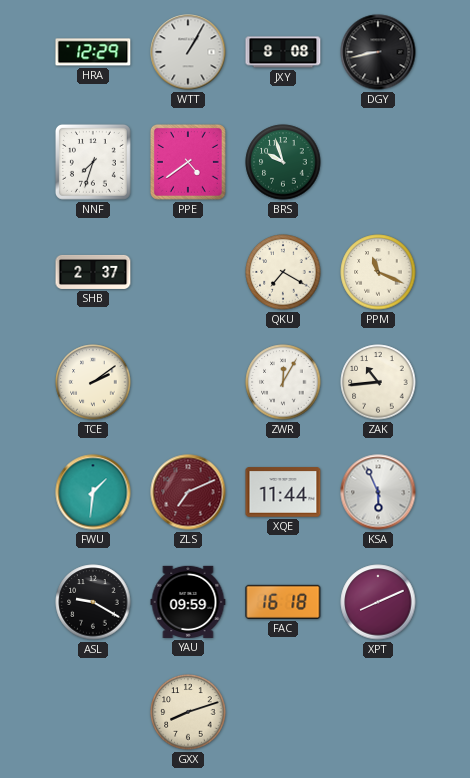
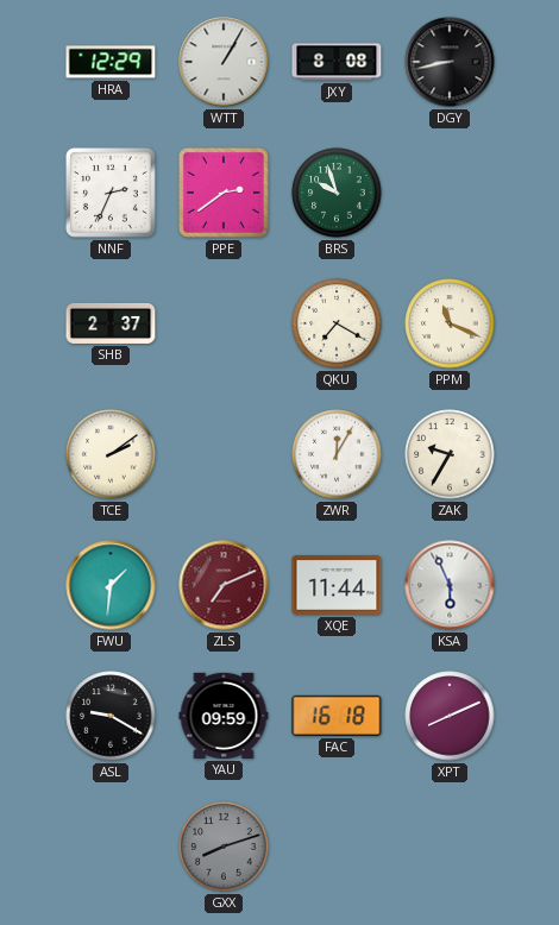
NNF: 7:33 -> 2:34 (111, 193)
PPE: 4:39 -> 2:39 (224, 193)
ZAK: 10:44 -> 9:35 (450, 454)
GXX dial: cream -> grey (224, 847)
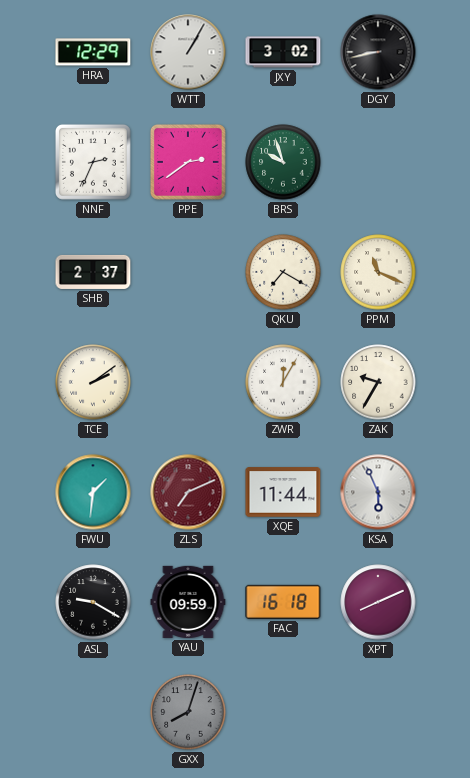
JXY: 8:08 -> 3:02 (283, 52)
GXX: 8:12 -> 8:03 (188, 712)
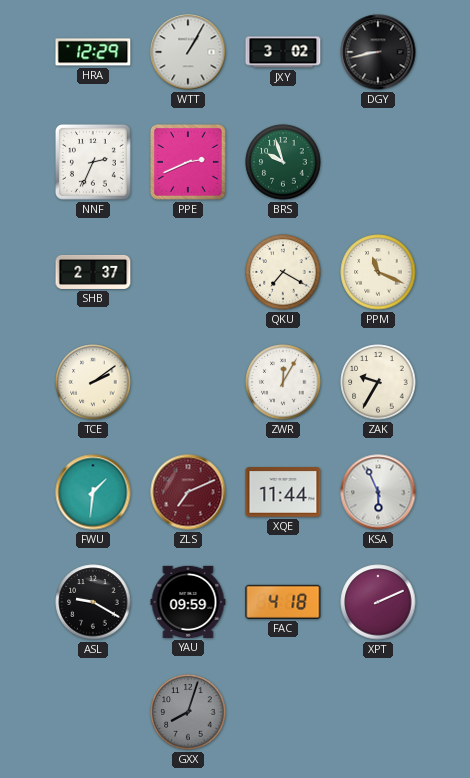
PPE: 2:39 -> 2:41 (188, 162)
FAC: 16:18 -> 4:18 (283, 602)
XPT: 8:11 -> 2:11 (378, 602)
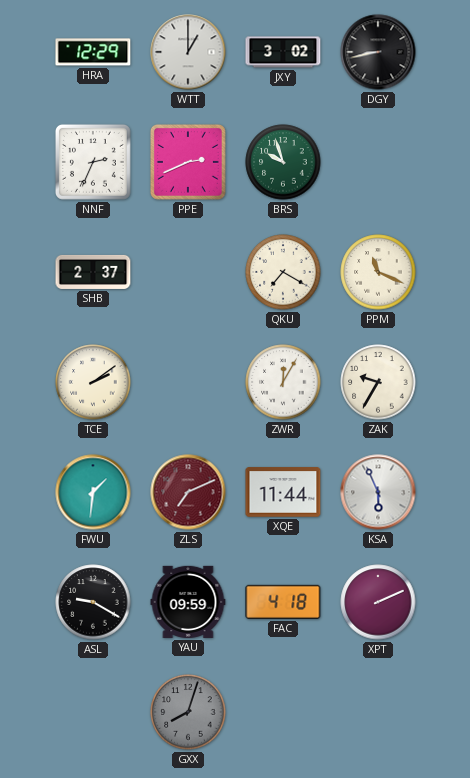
WTT: 1:05 -> 1:00 (188, 52)
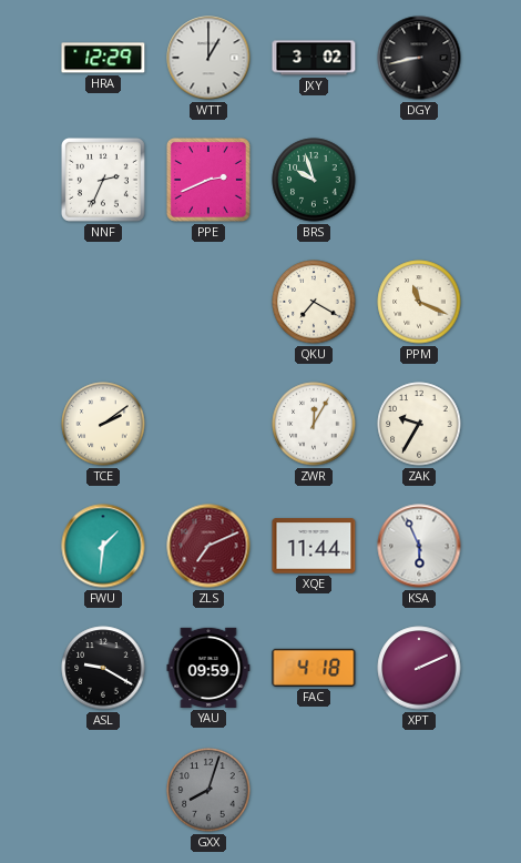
SHB: 2:37 -> none (93, 272)
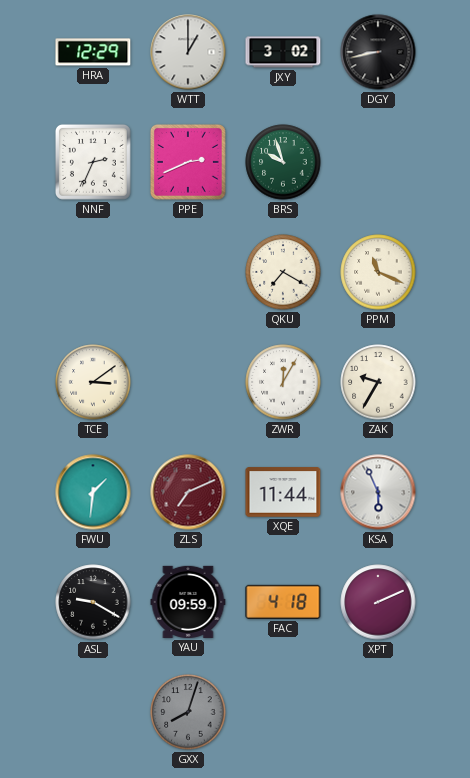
TCE: 2:09 -> 3:09 (93, 382)
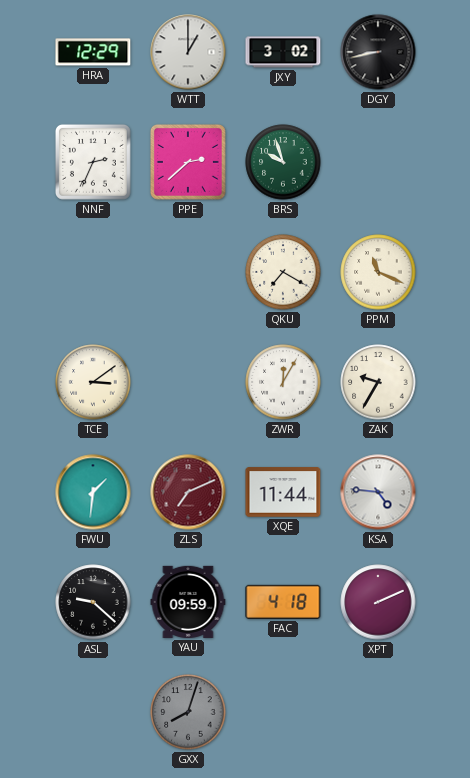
PPE: 2:41 -> 2:38 (188, 162)
KSA: 5:56 -> 4:46 (378, 492)
ASL: 9:20 -> 9:22 (93, 602)
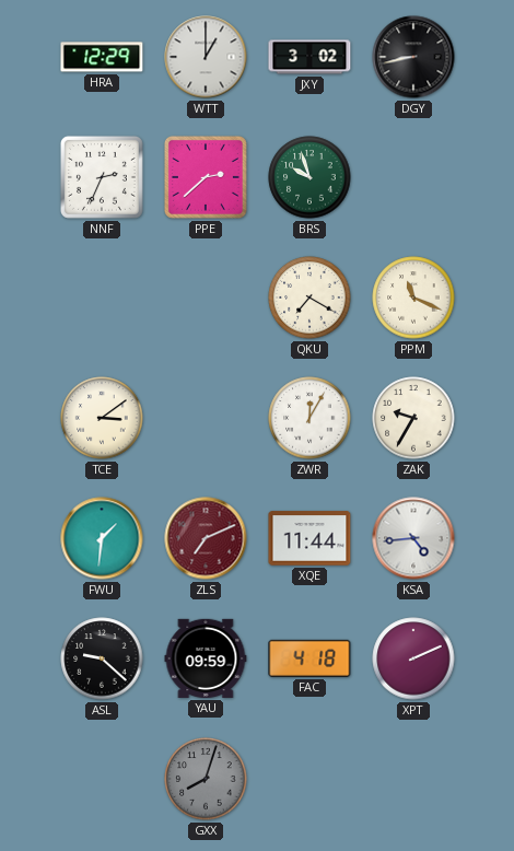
KSA: 4:46 -> 4:44 (413, 538)
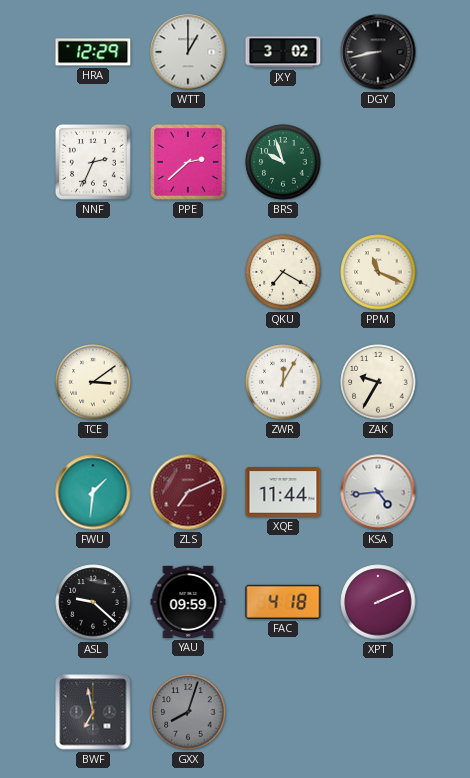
BWF: none -> 6:58 (93, 712)
